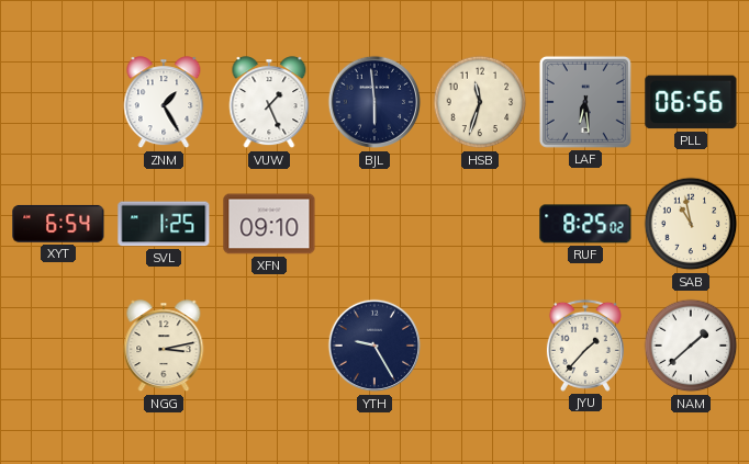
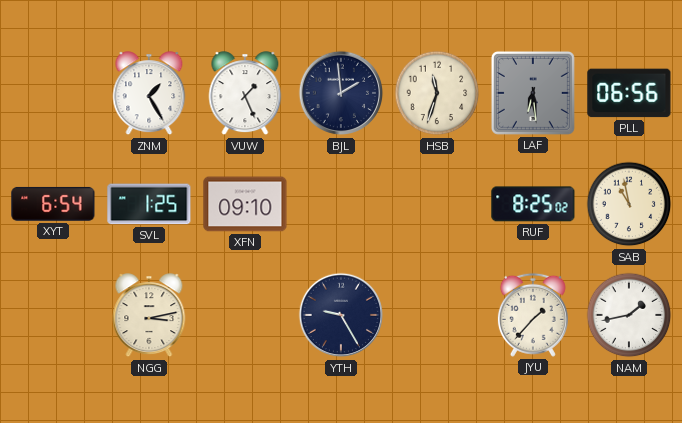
BJL: 5:59 -> 1:59 (341, 93)
NAM: 1:38 -> 1:43 (629, 315)
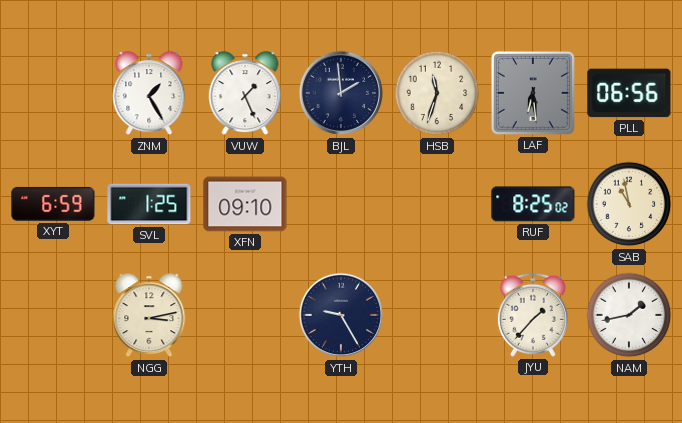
XYT: 6:54 -> 6:59 (53, 204)
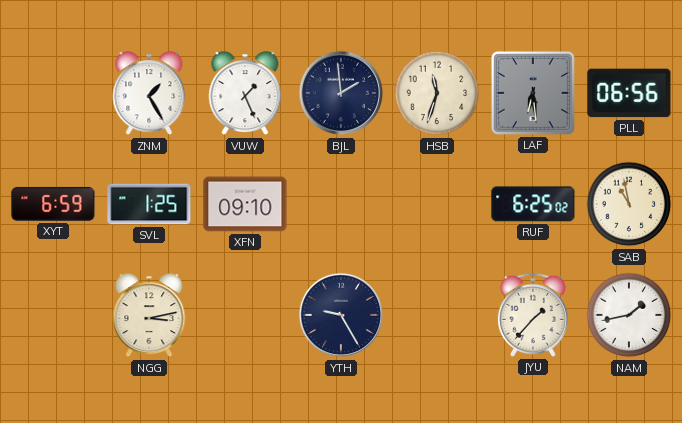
RUF: 8:25 -> 6:25 (533, 204)
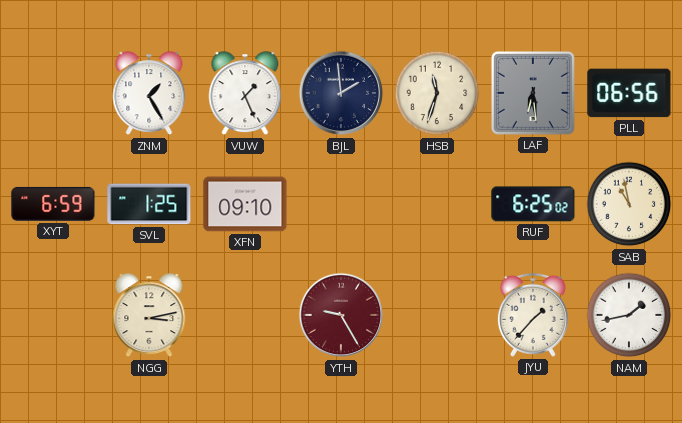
YTH dial: navy -> burgundy (341, 315)
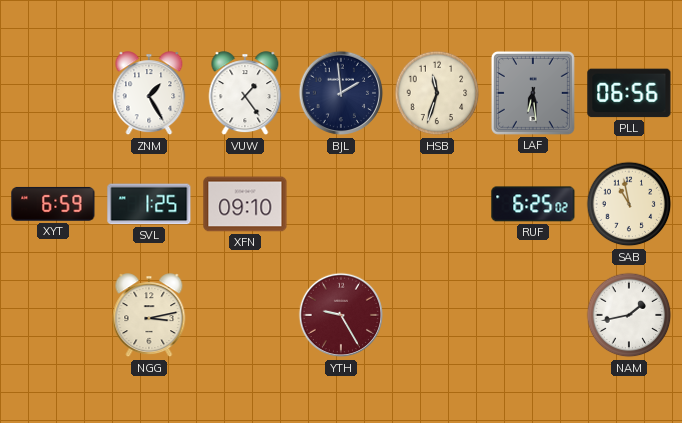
VUW: 1:26 -> 1:24 (245, 94)
JYU: 1:37 -> none (533, 315)
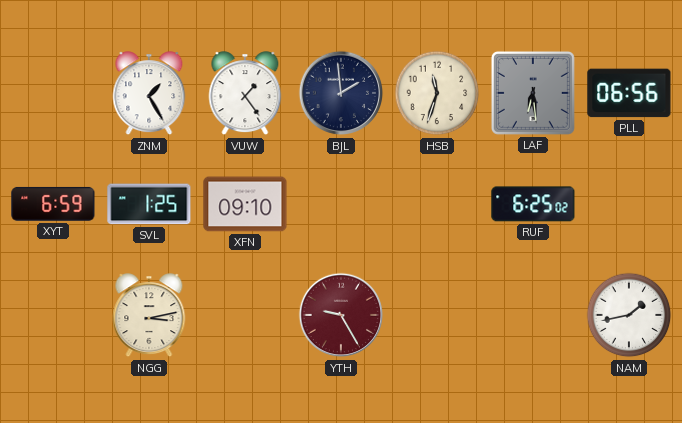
SAB: 10:58 -> none (629, 204)
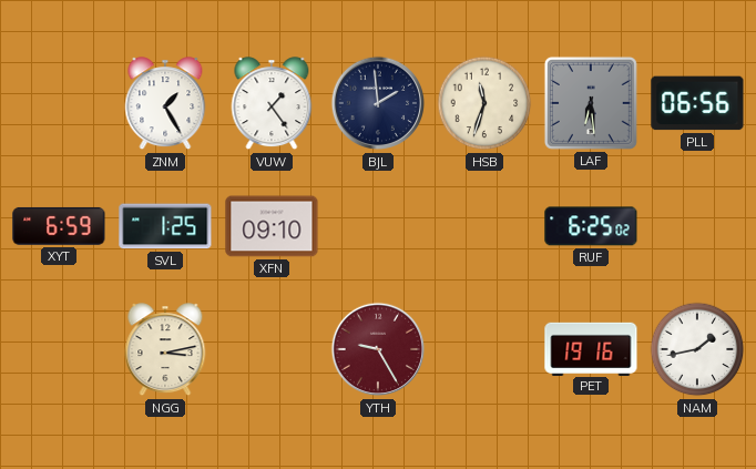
PET: none -> 19:16 (591, 348)
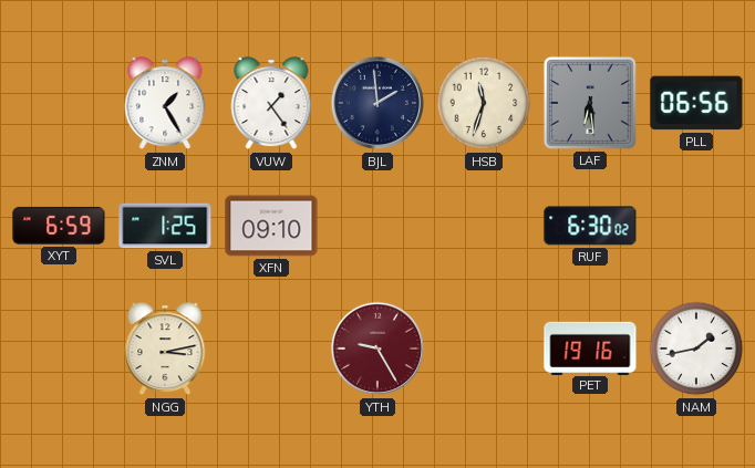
RUF: 6:25 -> 6:30 (590, 226)
